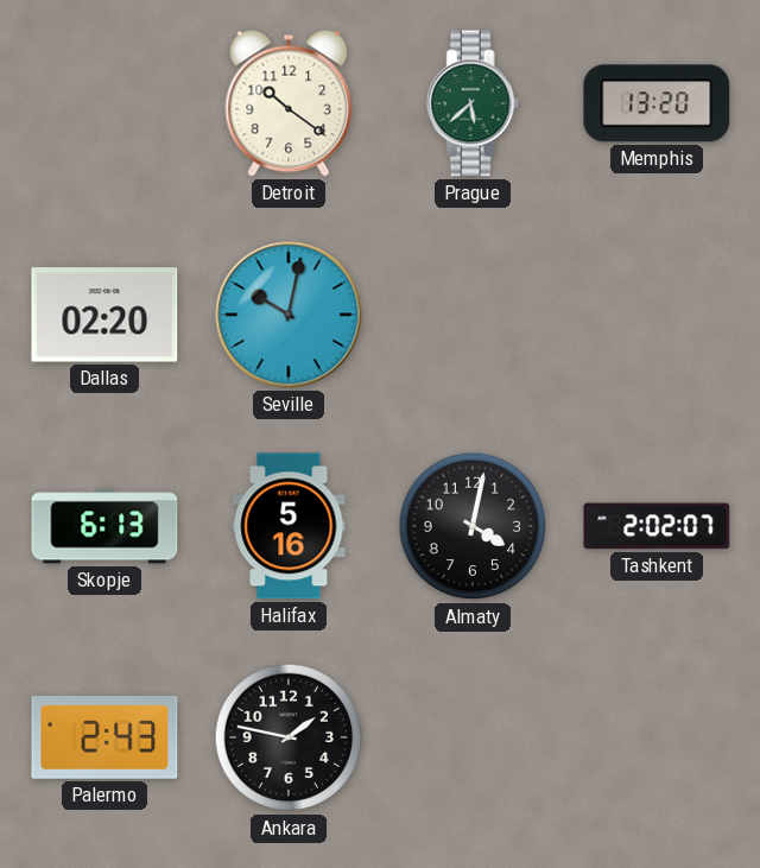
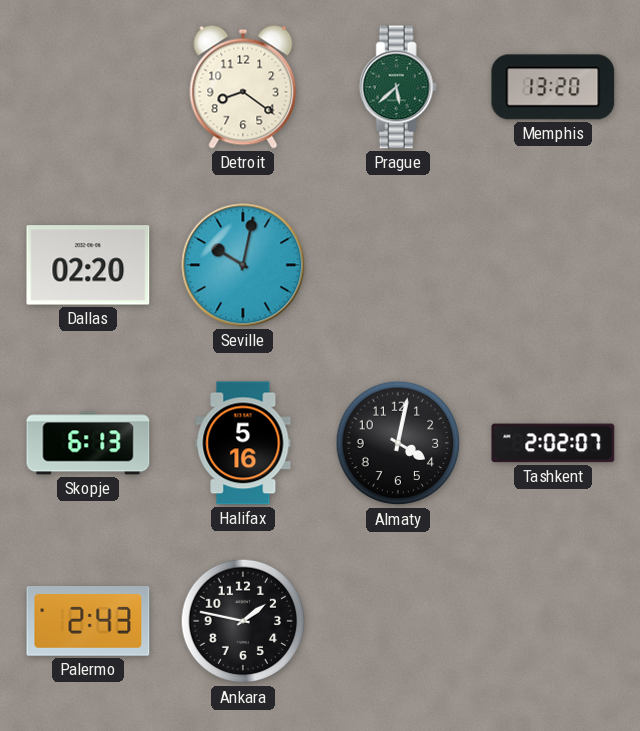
Detroit: 10:21 -> 8:21 (243, 87)
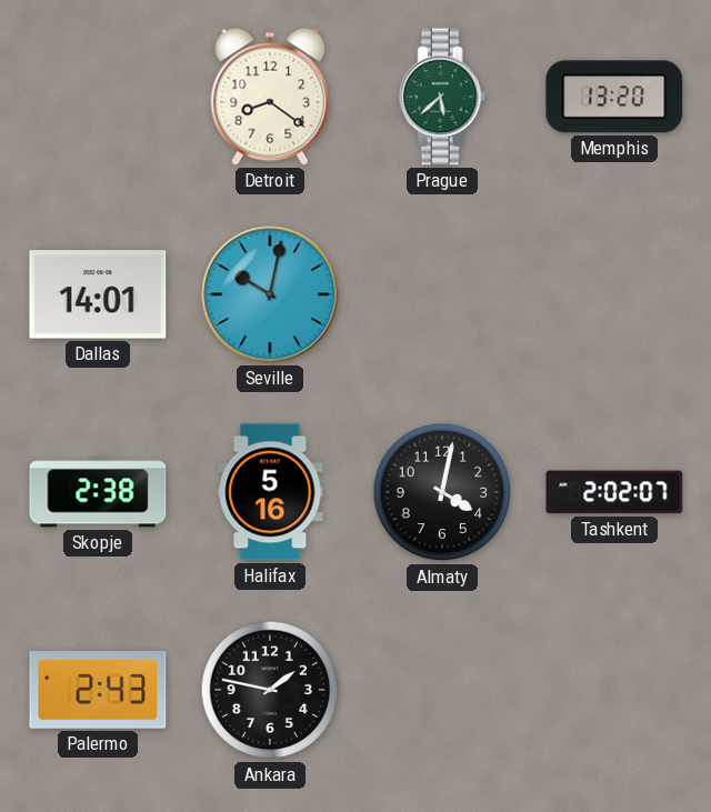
Dallas: 02:20 -> 14:01 (98, 294)
Skopje: 6:13 -> 2:38 (98, 492)
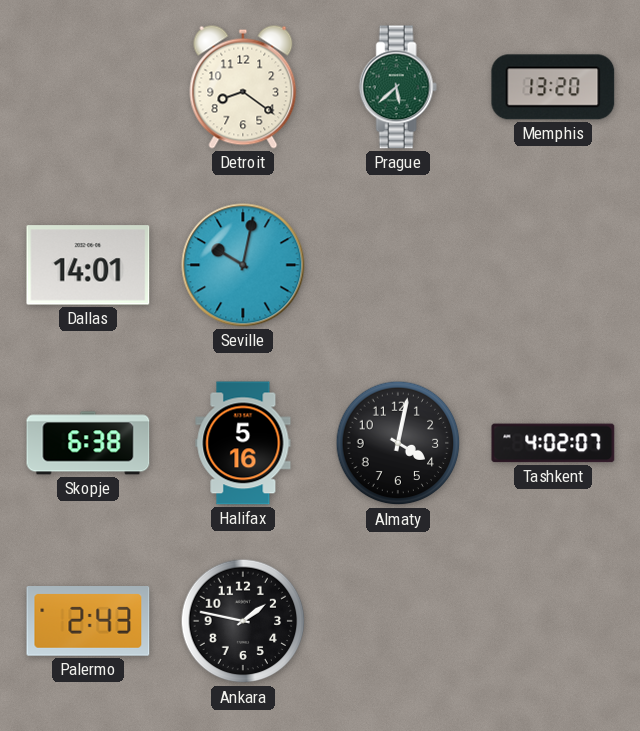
Skopje: 2:38 -> 6:38 (88, 443)
Tashkent: 2:02 -> 4:02 (553, 443)
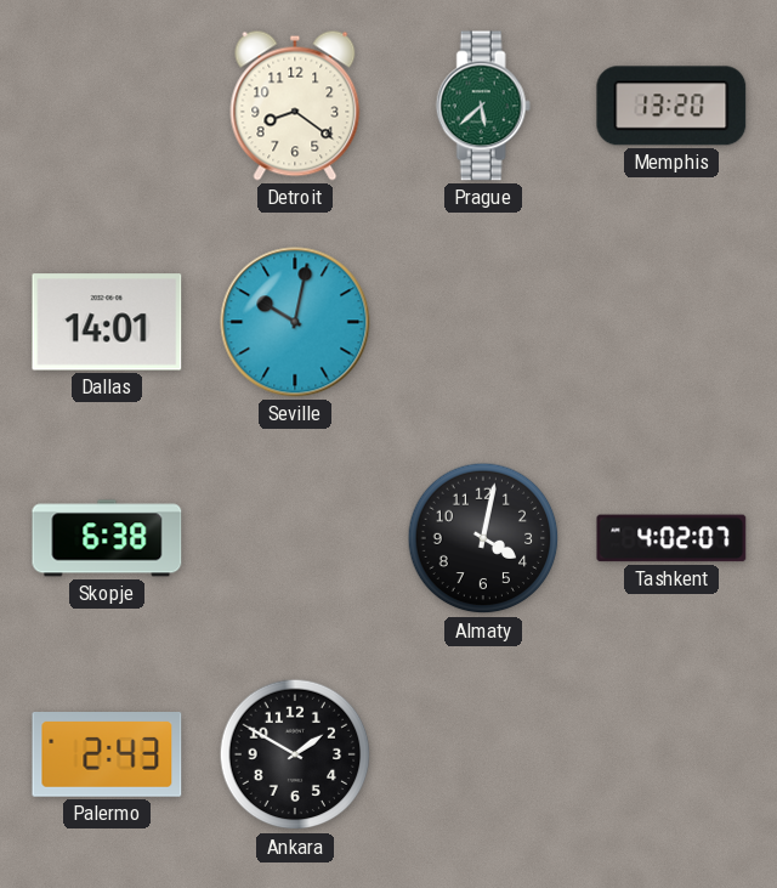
Halifax: 5:16 -> none (243, 443)
Ankara: 1:47 -> 1:50 (295, 754)
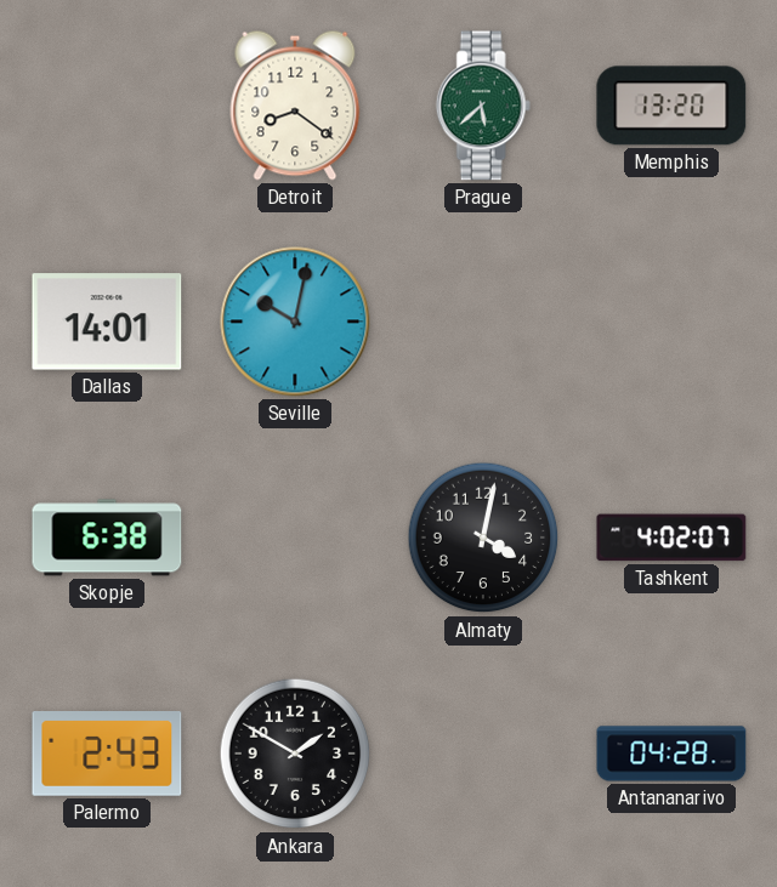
Antananarivo: none -> 04:28 (671, 754)
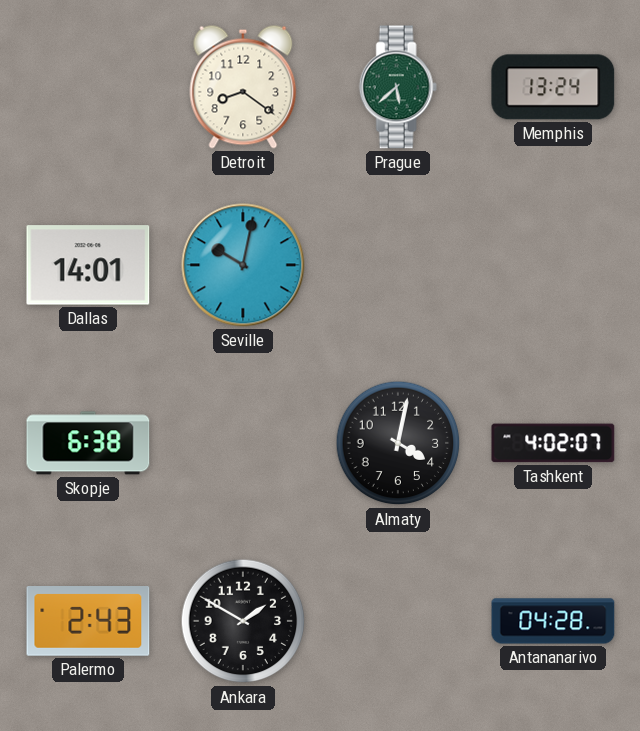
Memphis: 13:20 -> 13:24 (553, 87)
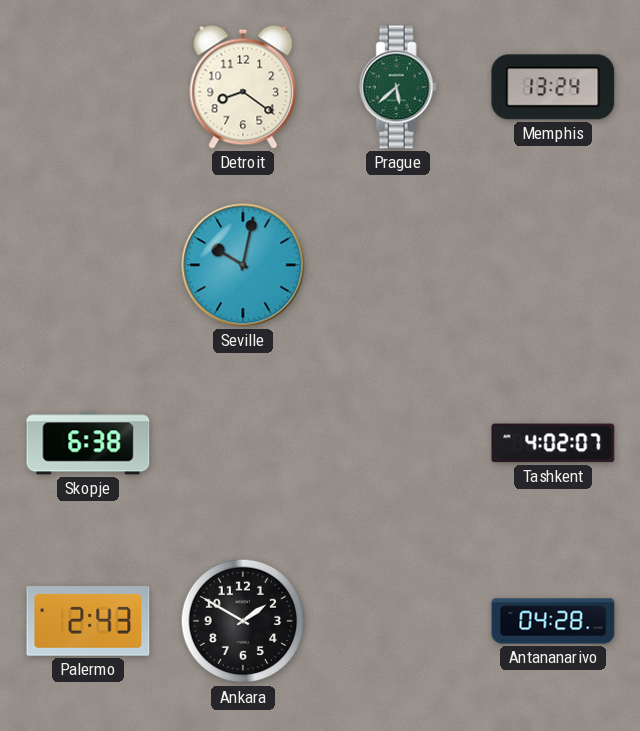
Dallas: 14:01 -> none (88, 265)
Almaty: 4:02 -> none (398, 443)
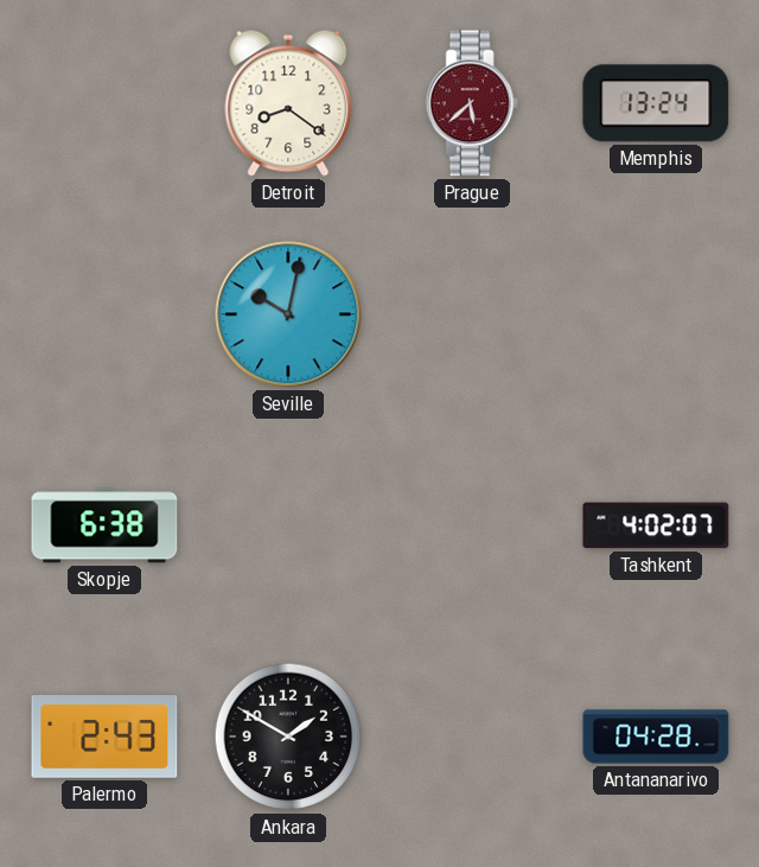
Prague dial: green -> burgundy (472, 103)
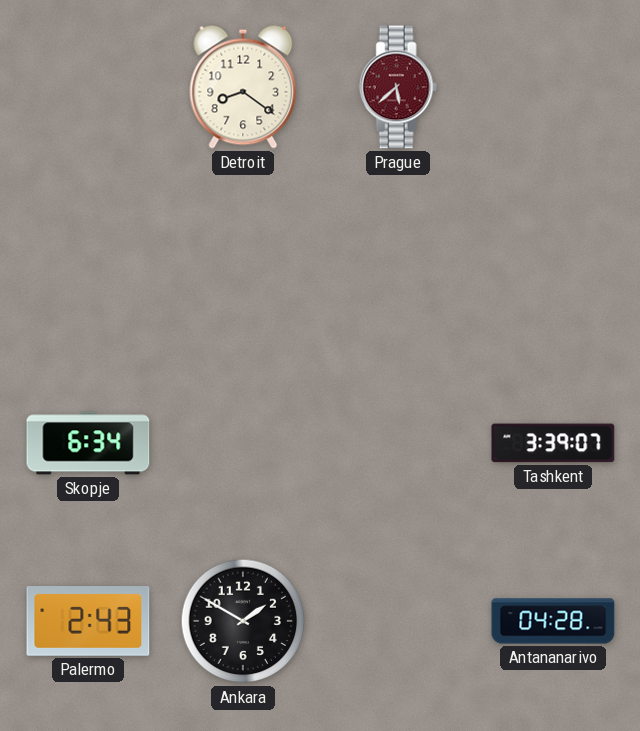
Memphis: 13:24 -> none (656, 103)
Seville: 10:02 -> none (288, 314)
Skopje: 6:38 -> 6:34 (88, 443)
Tashkent: 4:02 -> 3:39 (553, 443)
